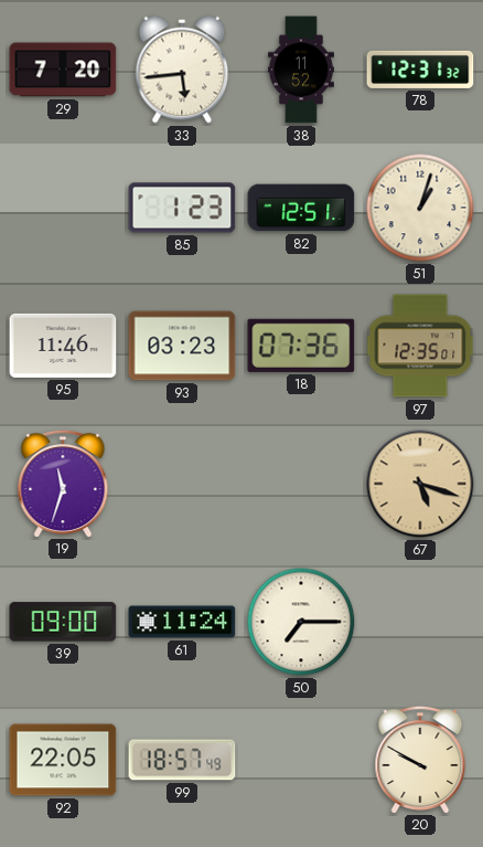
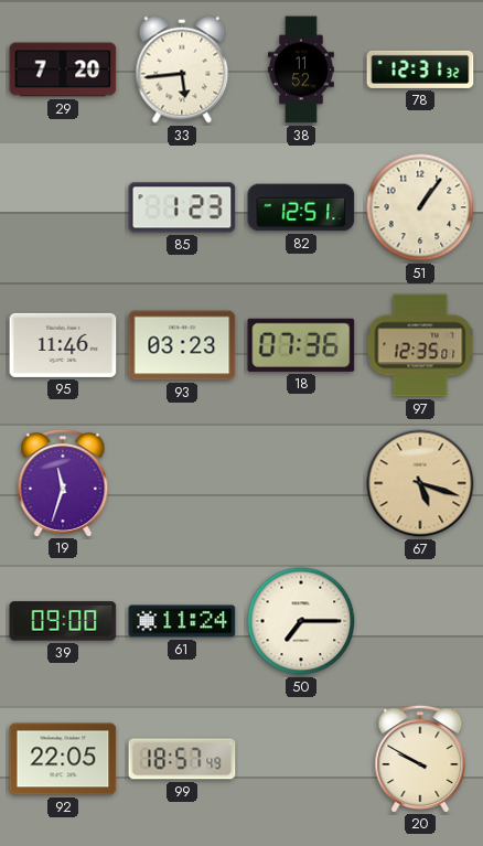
51: 1:03 -> 1:06 (420, 207)
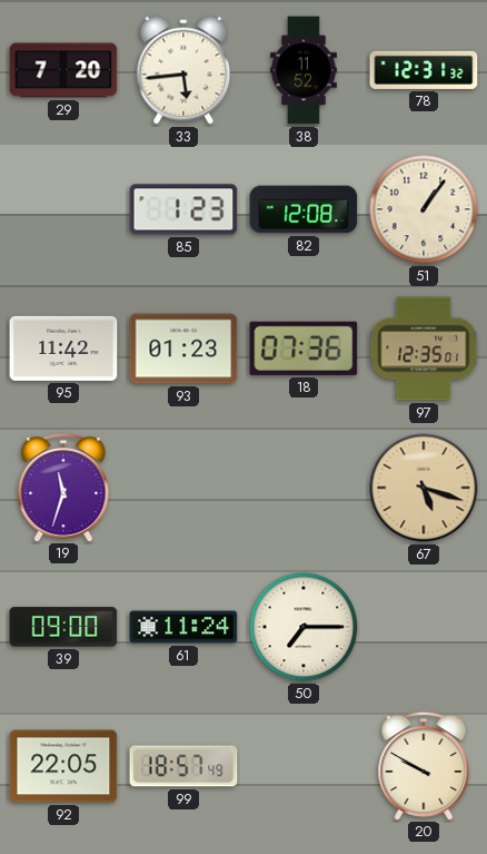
82: 12:51 -> 12:08 (304, 209)
95: 11:46 -> 11:42 (63, 349)
93: 03:23 -> 01:23 (183, 349)
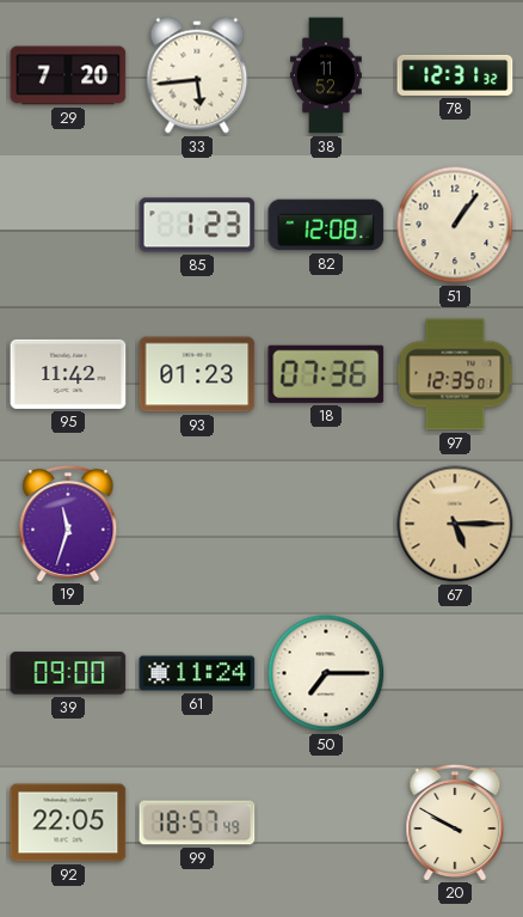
67: 5:18 -> 5:15 (455, 524)
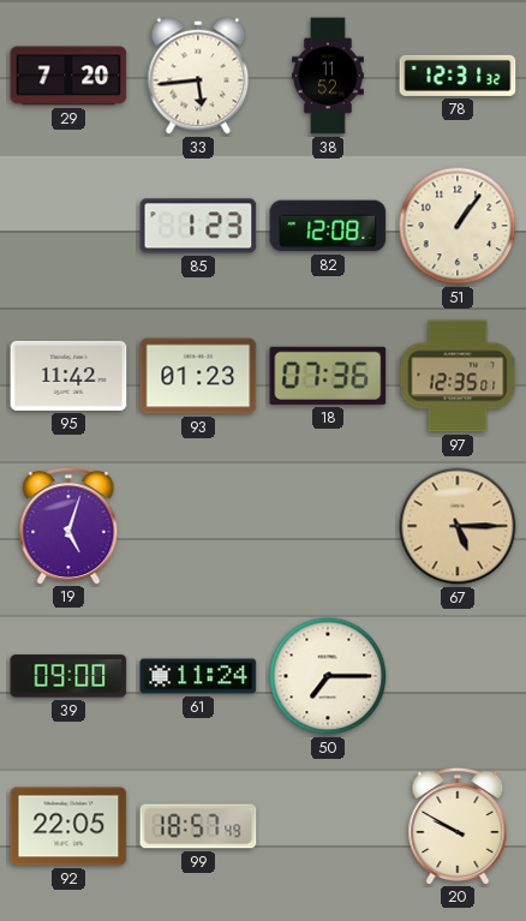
19: 11:33 -> 5:03 (68, 525)
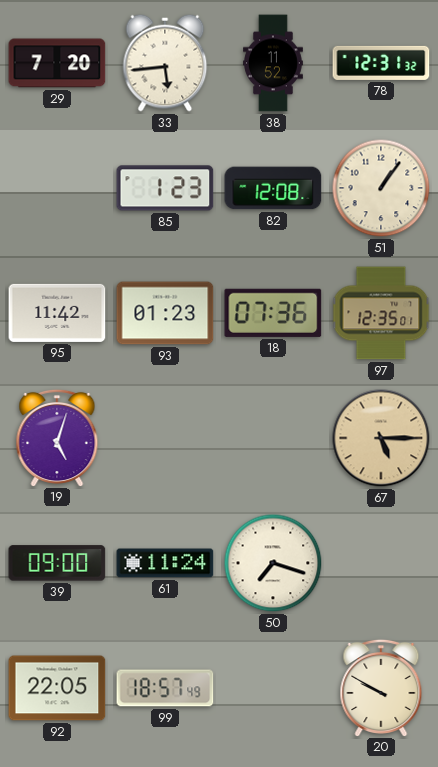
50: 7:15 -> 7:18 (273, 563)
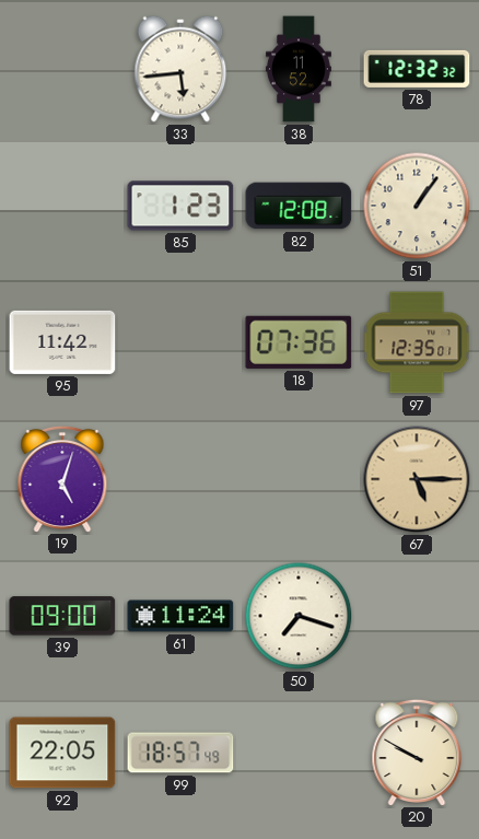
29: 7:20 -> none (57, 63)
78: 12:31 -> 12:32 (417, 69)
93: 01:23 -> none (165, 313)
